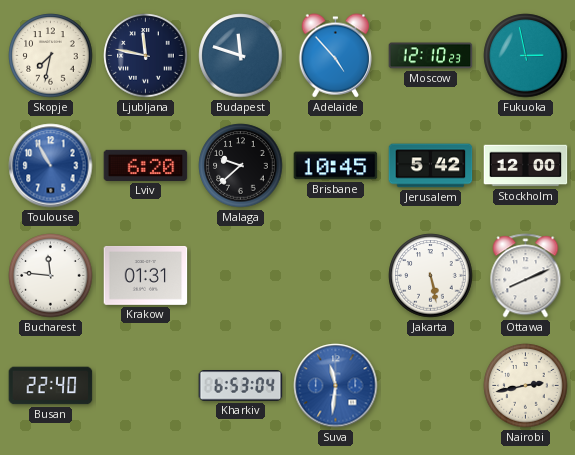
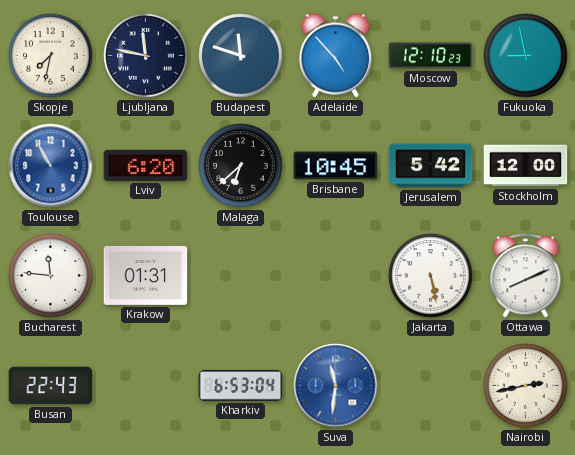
Fukuoka: 2:58 -> 8:58 (526, 56)
Malaga: 9:38 -> 6:38 (241, 166)
Busan: 22:40 -> 22:43 (51, 386)
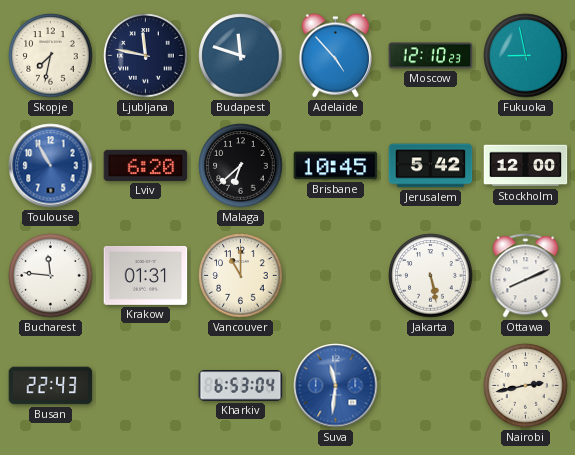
Vancouver: none -> 11:00 (241, 276)
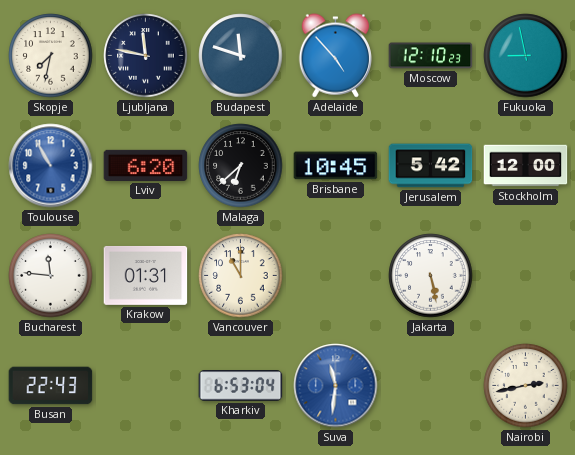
Ottawa: 8:11 -> none (526, 276)
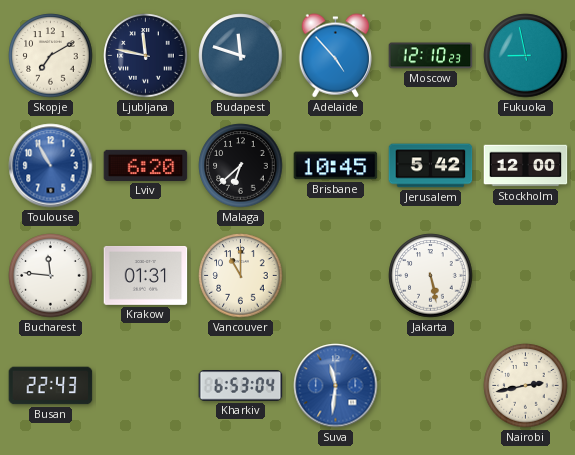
Skopje: 7:32 -> 7:10 (51, 56)
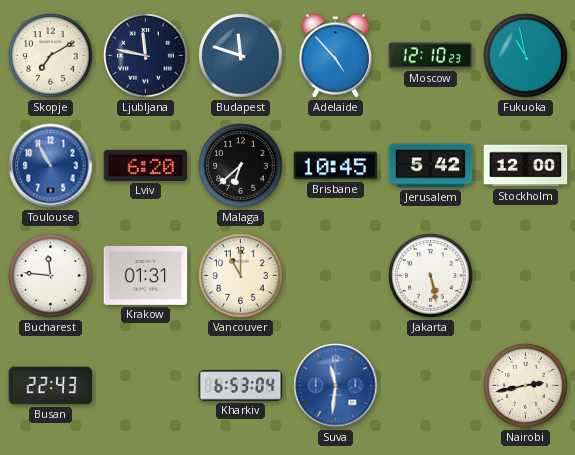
Fukuoka: 8:58 -> 10:58 (526, 56)
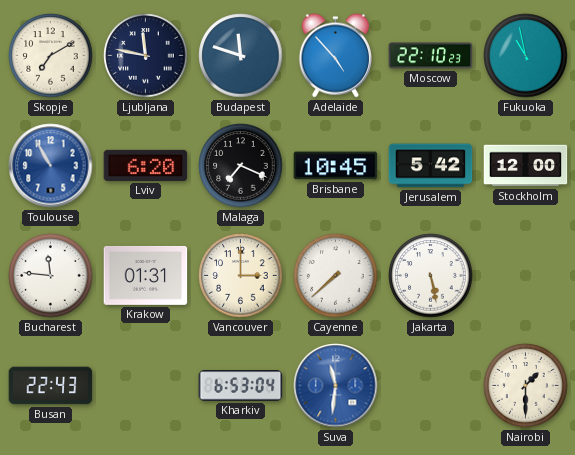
Moscow: 12:10 -> 22:10 (431, 56)
Malaga: 6:38 -> 7:19 (241, 166)
Vancouver: 11:00 -> 3:00 (241, 276)
Cayenne: none -> 7:38 (336, 276)
Nairobi: 2:43 -> 1:30 (526, 386)
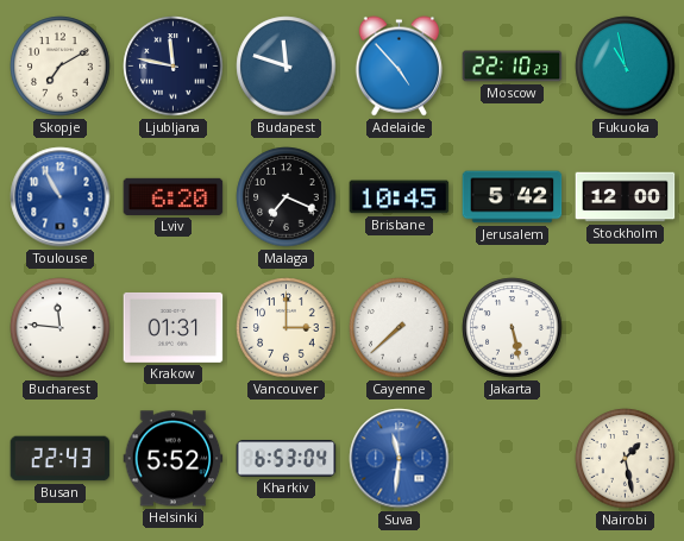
Helsinki: none -> 5:52 (174, 459)
Nairobi: 1:30 -> 1:28 (626, 459)
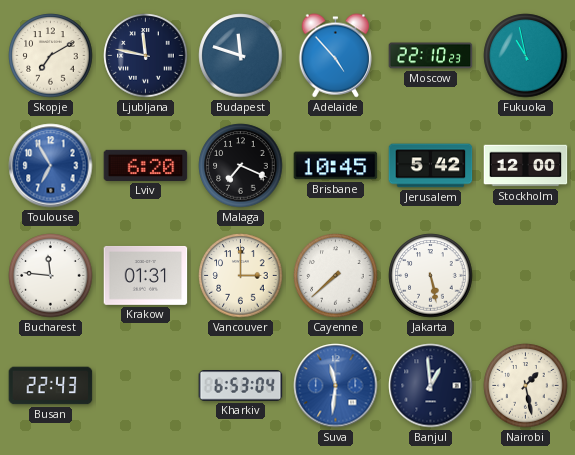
Toulouse: 10:55 -> 6:55 (51, 166)
Helsinki: 5:52 -> none (174, 459)
Banjul: none -> 12:59 (431, 386)
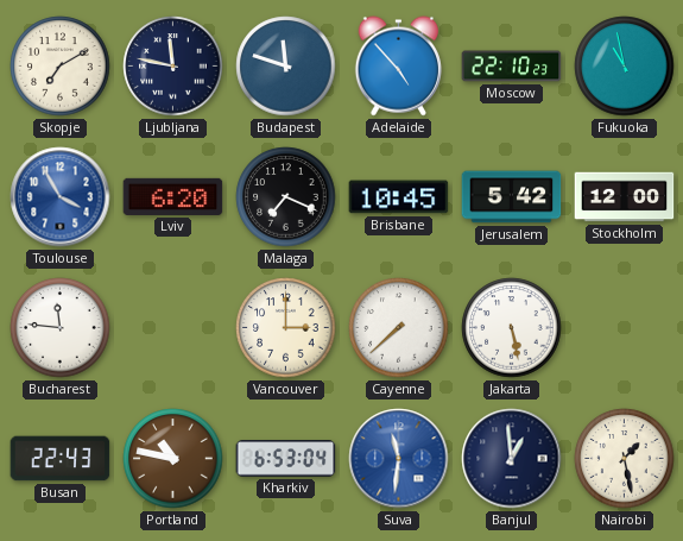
Toulouse: 6:55 -> 3:55 (61, 197)
Krakow: 01:31 -> none (146, 275)
Portland: none -> 10:47 (173, 459)
